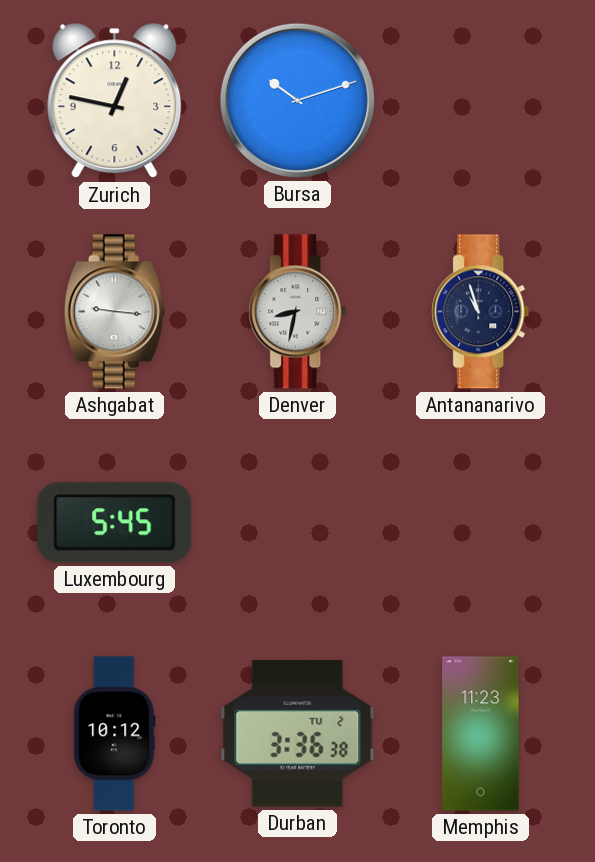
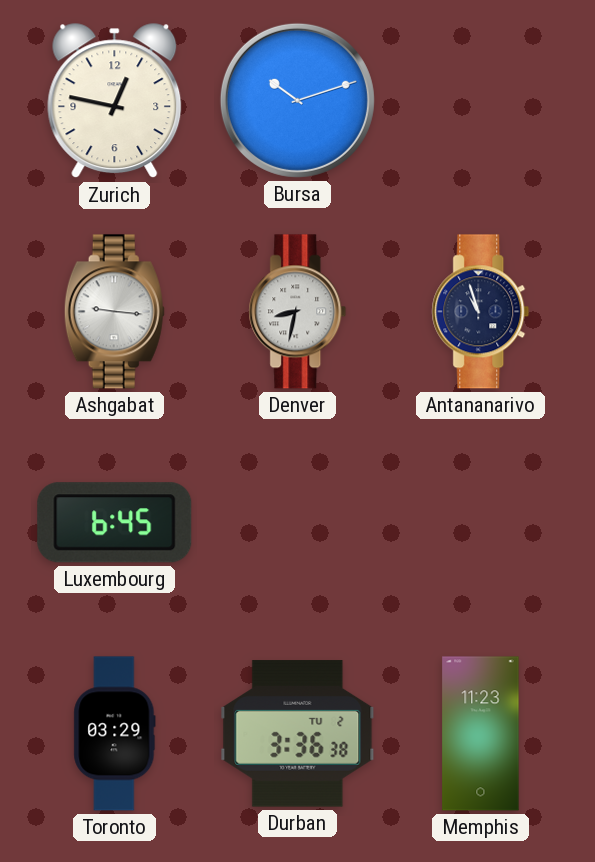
Luxembourg: 5:45 -> 6:45 (115, 523)
Toronto: 10:12 -> 03:29 (115, 734)
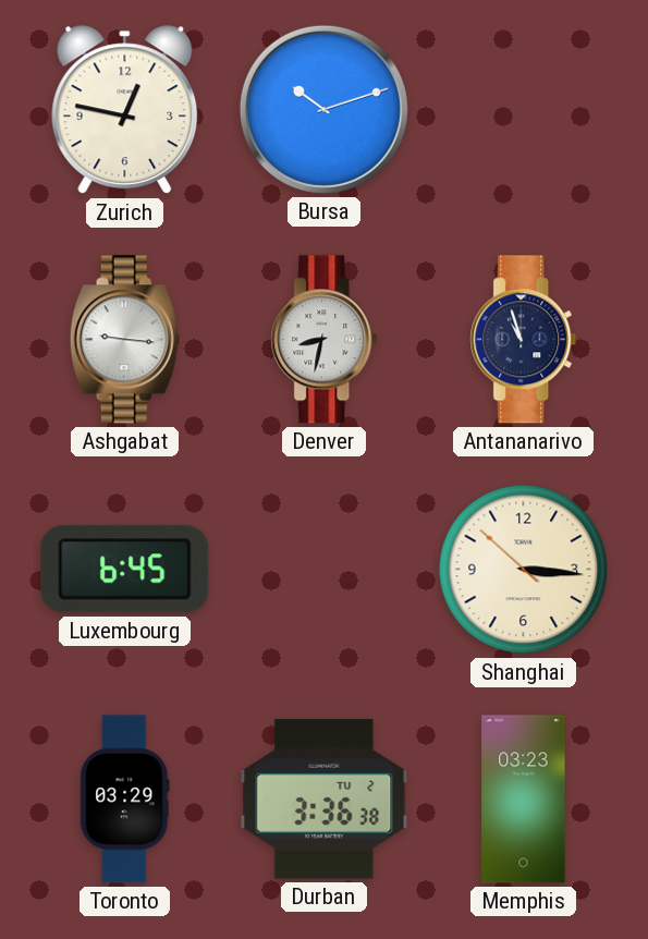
Shanghai: none -> 3:15 (524, 570)
Memphis: 11:23 -> 03:23 (524, 800)
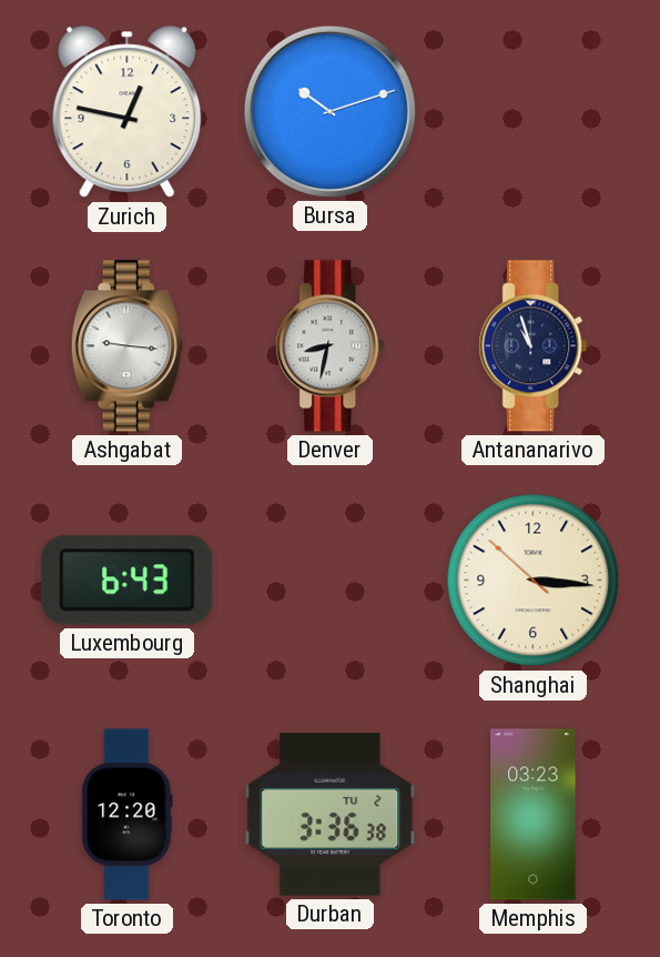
Luxembourg: 6:45 -> 6:43 (128, 581)
Toronto: 03:29 -> 12:20 (128, 815)
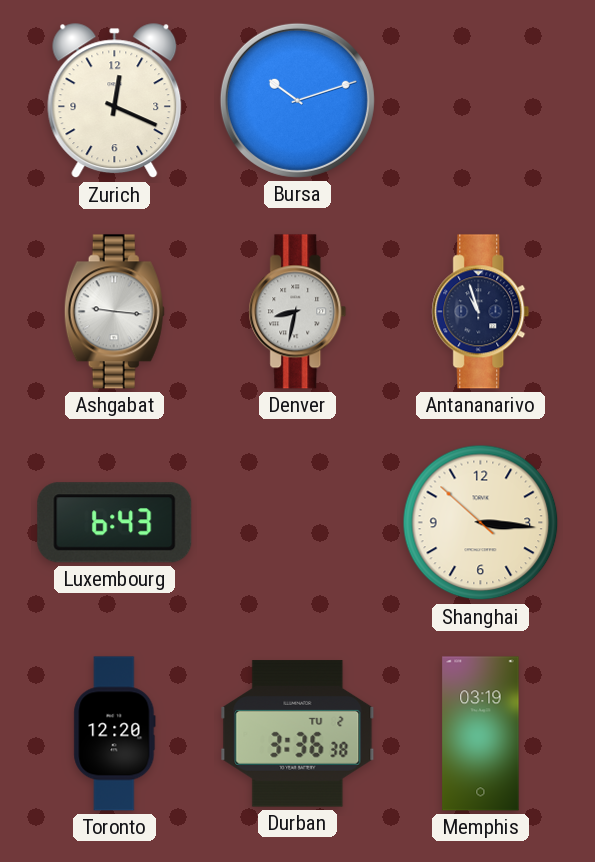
Zurich: 12:47 -> 12:19 (115, 101)
Memphis: 03:23 -> 03:19 (481, 734)
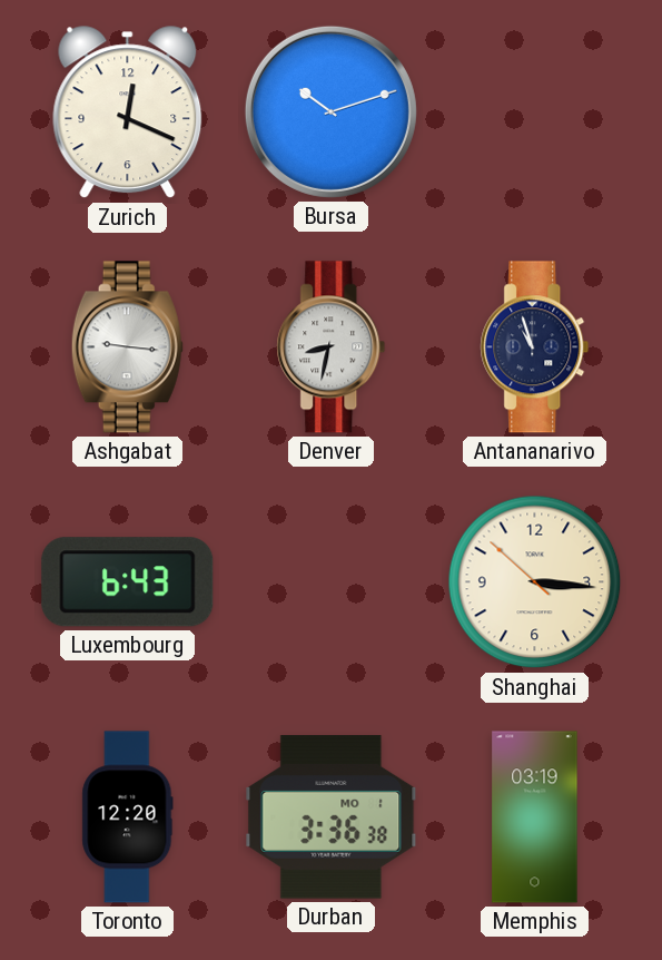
Durban date: TU 2 -> MO 1 (332, 817)
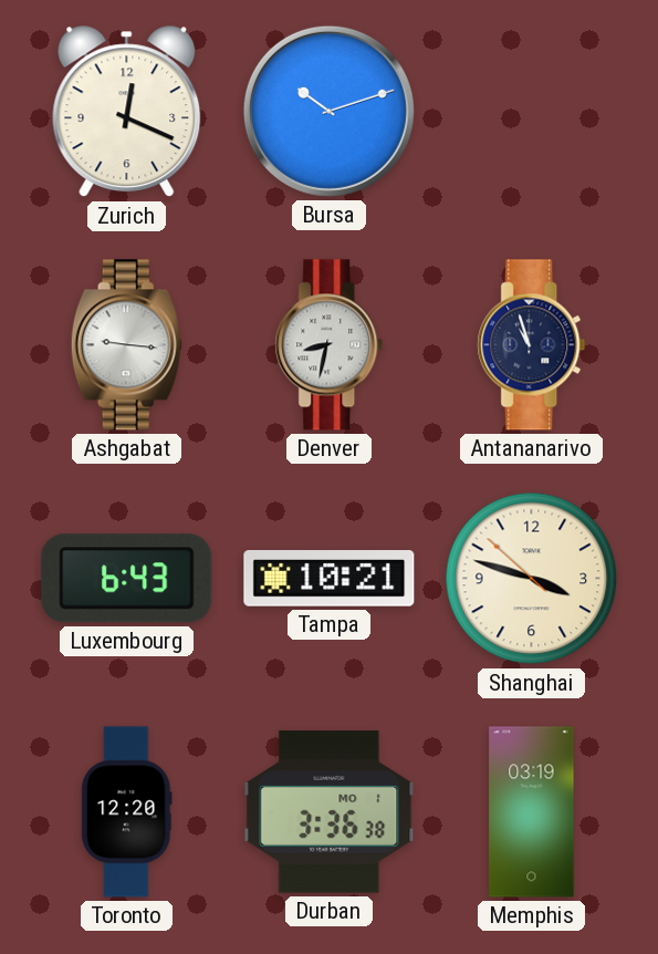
Tampa: none -> 10:21 (330, 579)
Shanghai: 3:15 -> 3:47 (532, 579)
